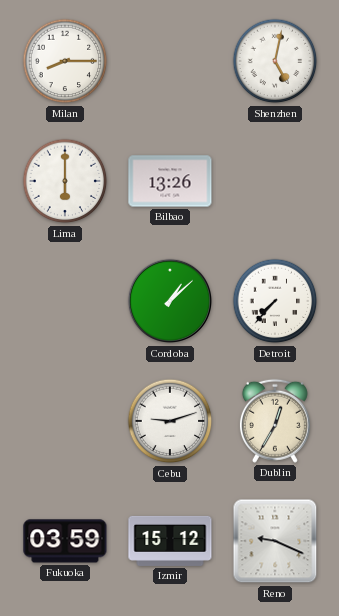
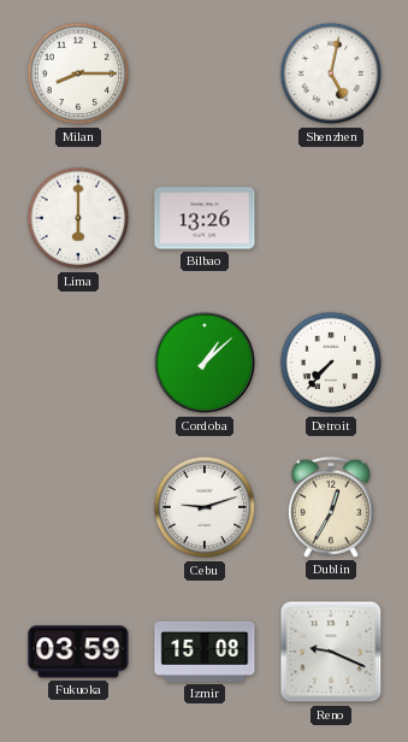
Izmir: 15:12 -> 15:08 (205, 652)
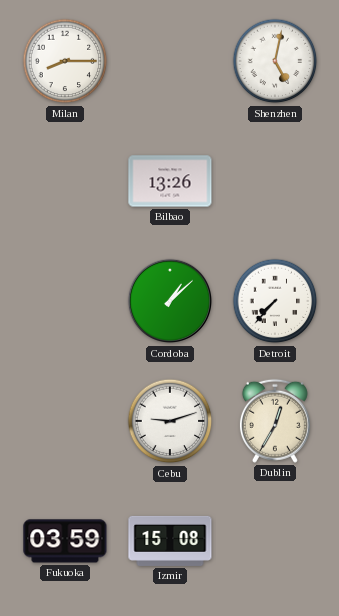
Lima: 6:00 -> none (78, 218)
Reno: 9:19 -> none (331, 652)
